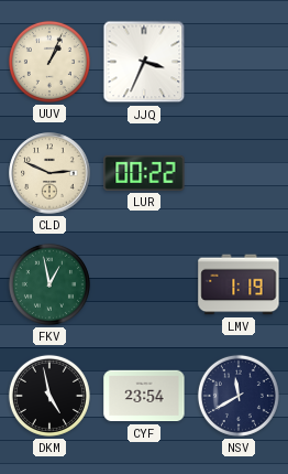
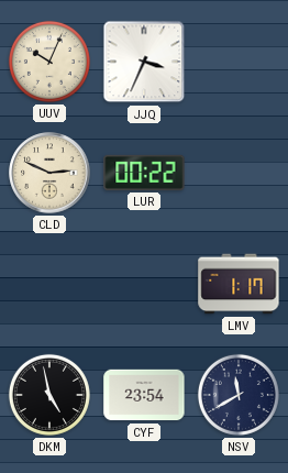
UUV: 1:04 -> 10:04 (49, 62)
FKV: 12:58 -> none (49, 284)
LMV: 1:19 -> 1:17 (239, 284)
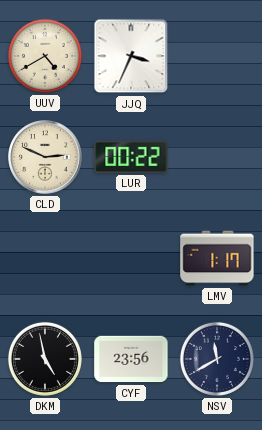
UUV: 10:04 -> 4:40 (45, 56)
CYF: 23:54 -> 23:56 (131, 359)
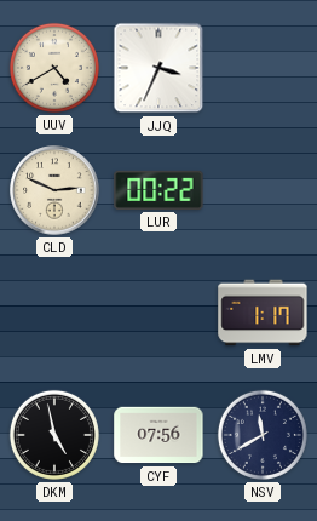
CYF: 23:56 -> 07:56 (158, 435)
